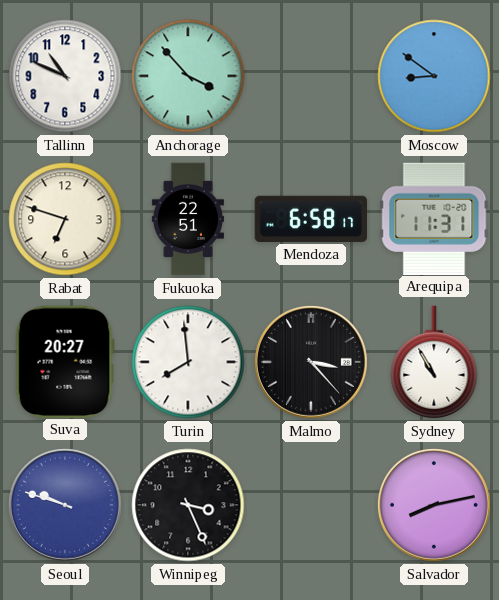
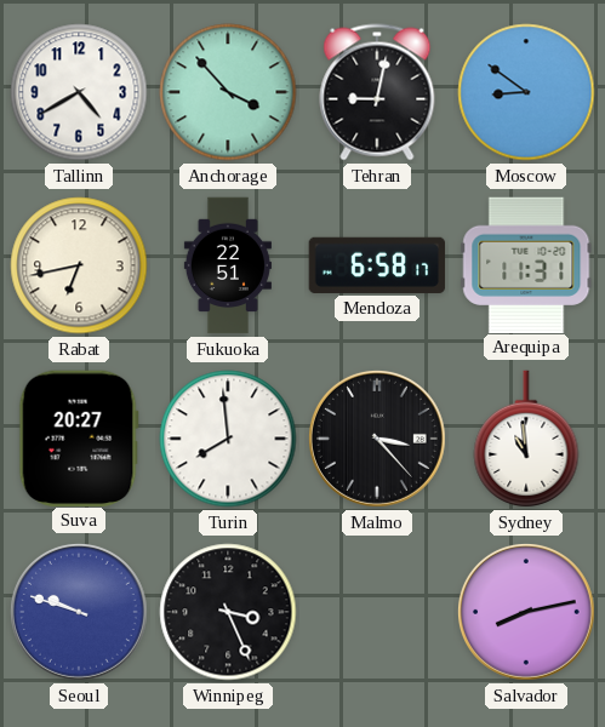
Tallinn: 10:49 -> 4:40 (79, 92)
Tehran: none -> 9:02 (377, 92)
Rabat: 6:48 -> 6:43 (79, 265)
Sydney: 10:55 -> 10:59 (526, 440)
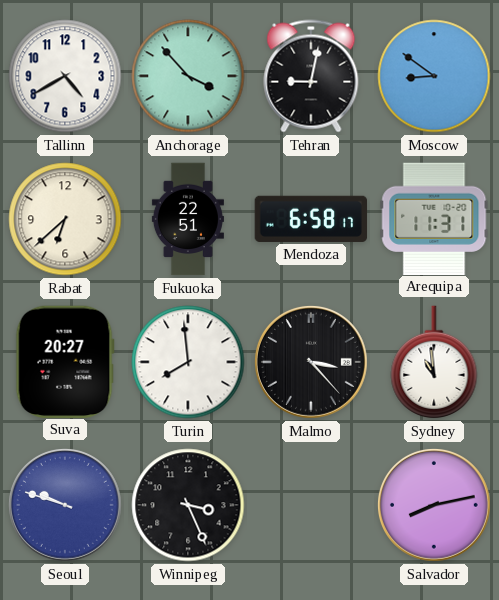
Rabat: 6:43 -> 6:38 (65, 219)
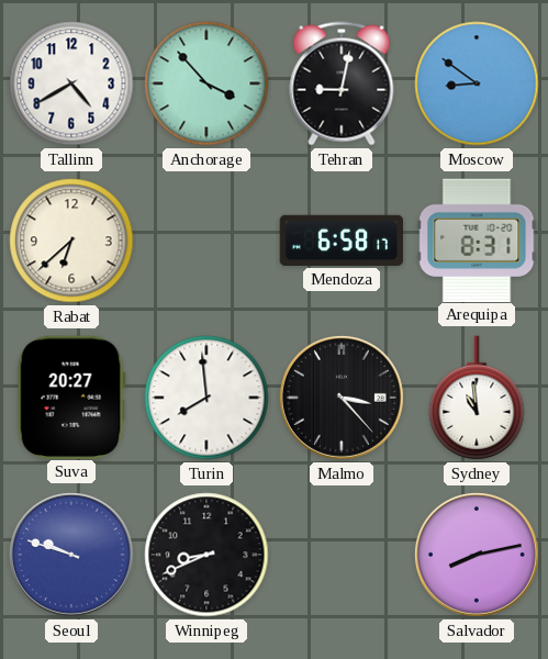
Fukuoka: 22:51 -> none (188, 219)
Arequipa: 11:31 -> 8:31 (477, 239)
Winnipeg: 3:26 -> 8:41 (206, 555)
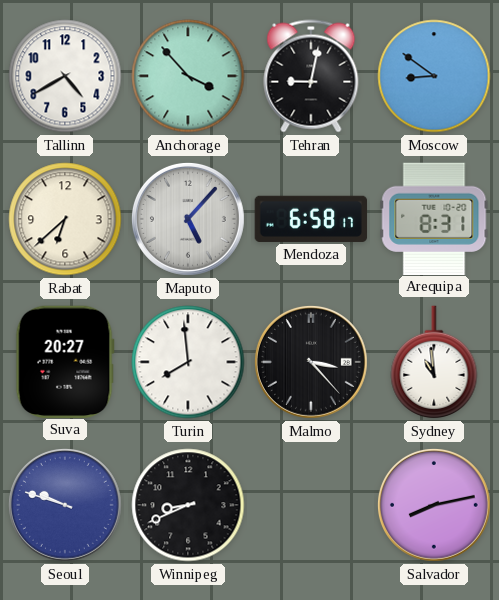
Maputo: none -> 5:07 (188, 219)
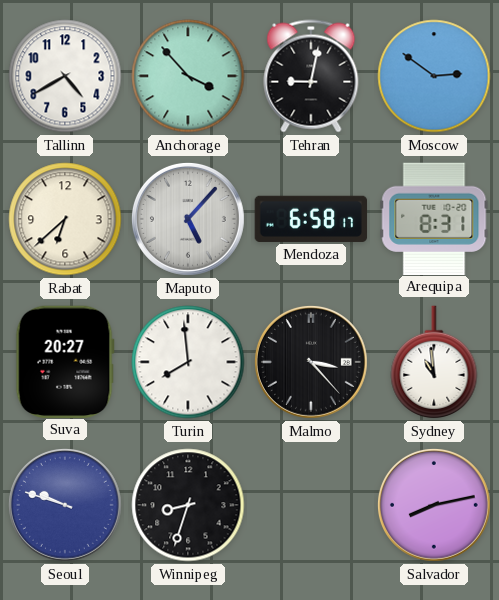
Moscow: 8:51 -> 2:51 (434, 76)
Winnipeg: 8:41 -> 8:33 (188, 505)
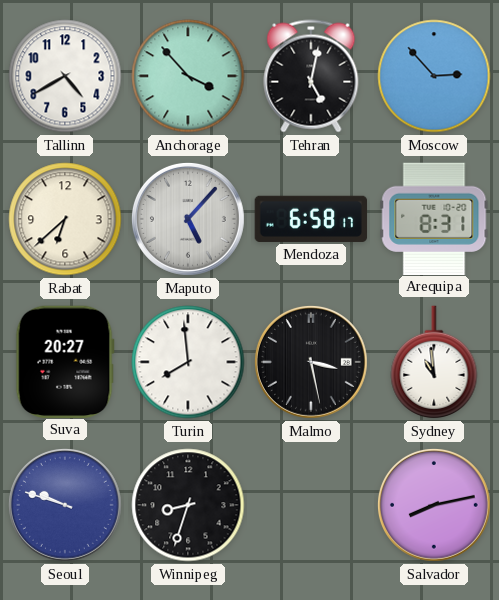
Tehran: 9:02 -> 5:02 (311, 76)
Moscow: 2:51 -> 2:53 (434, 76)
Malmo: 3:23 -> 3:28 (311, 362)
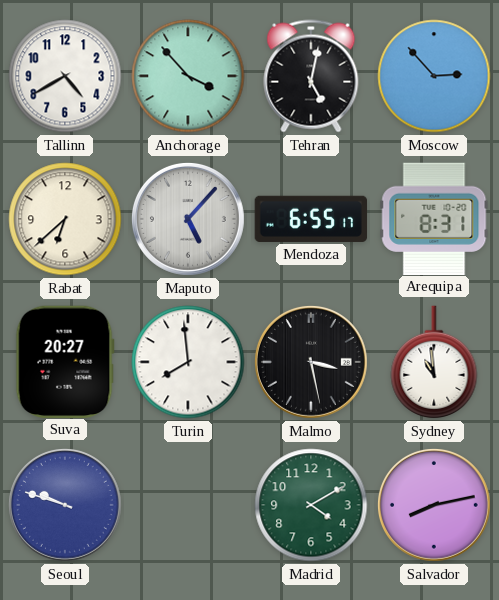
Mendoza: 6:58 -> 6:55 (311, 219)
Winnipeg: 8:33 -> none (188, 505)
Madrid: none -> 4:10 (311, 505)
